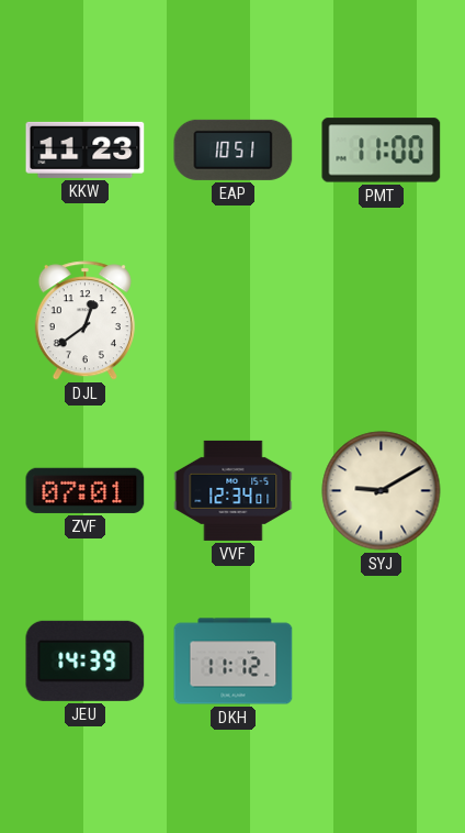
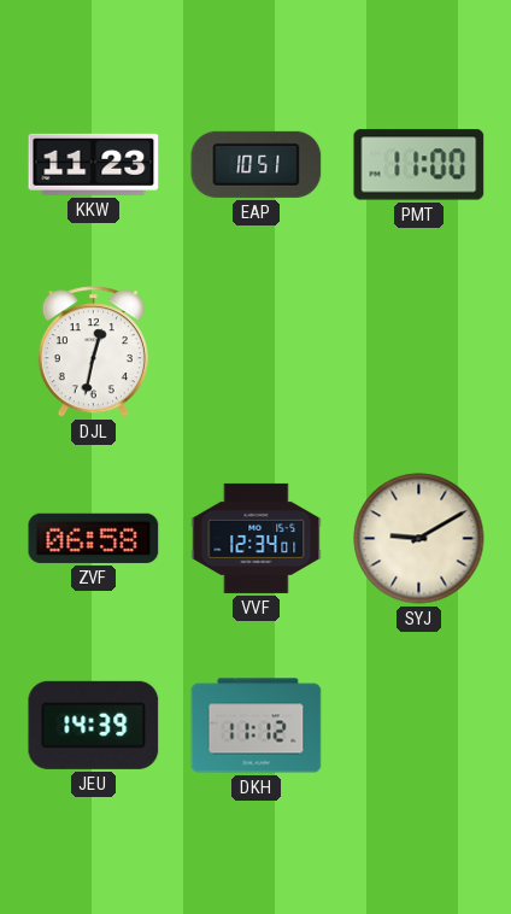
DJL: 12:39 -> 12:32 (93, 352)
ZVF: 07:01 -> 06:58 (94, 538)
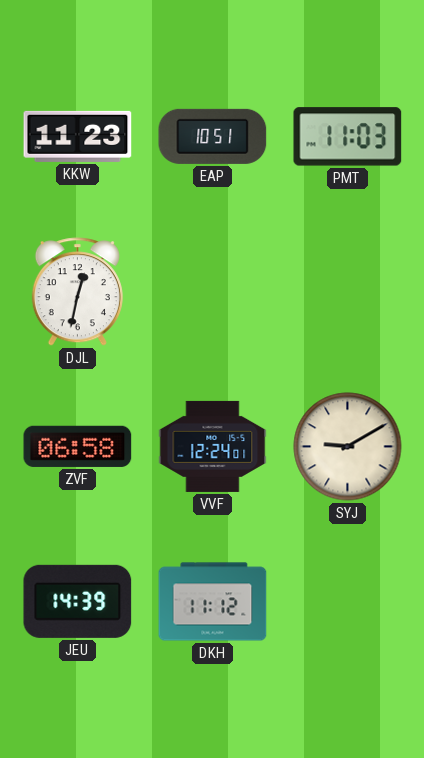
PMT: 11:00 -> 11:03 (348, 137)
VVF: 12:34 -> 12:24 (213, 446)
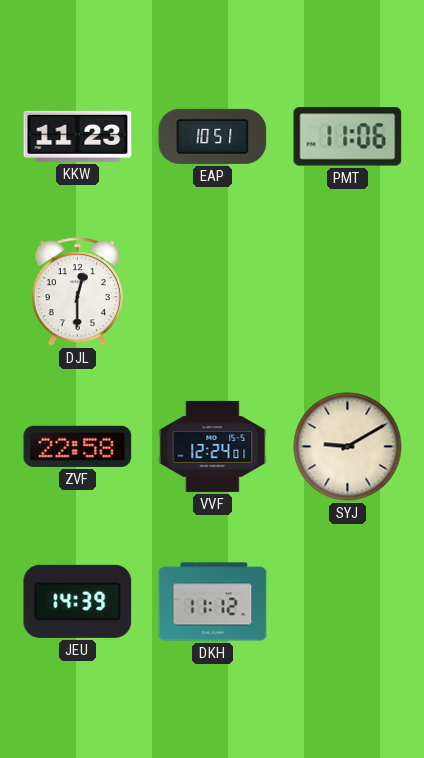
PMT: 11:03 -> 11:06 (348, 137)
DJL: 12:32 -> 12:30 (77, 292)
ZVF: 06:58 -> 22:58 (78, 446)
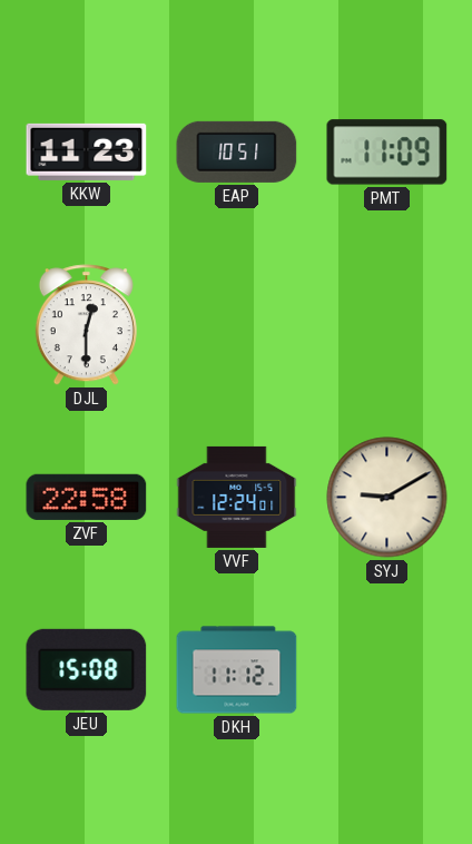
PMT: 11:06 -> 11:09 (387, 153)
JEU: 14:39 -> 15:08 (87, 669)
